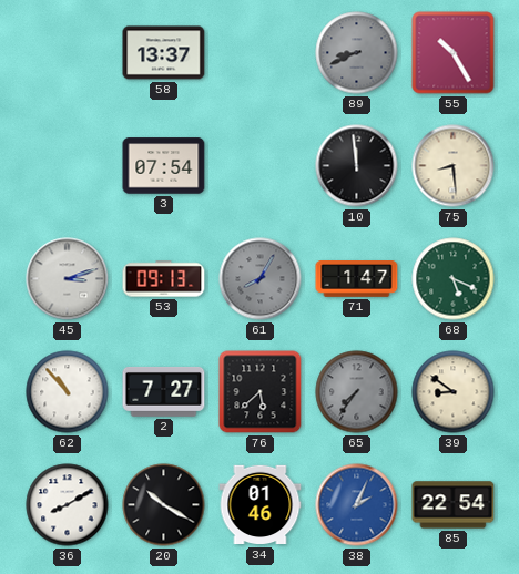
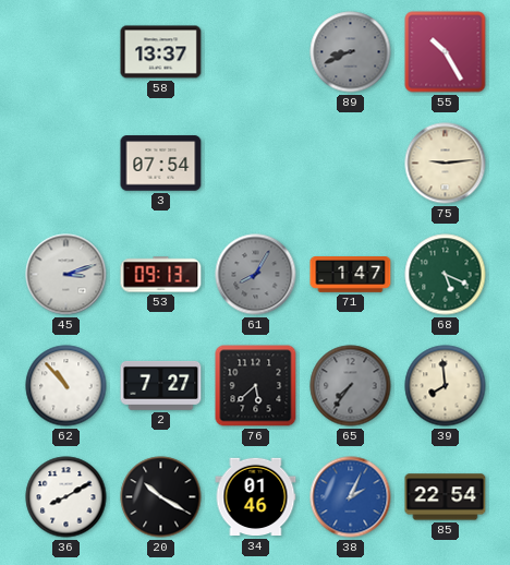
10: 11:59 -> none (357, 166)
75: 8:29 -> 9:14 (446, 164)
39: 8:51 -> 7:59 (446, 386)
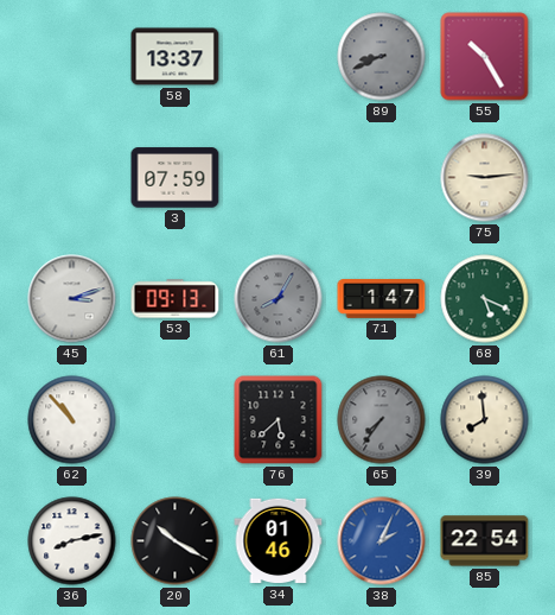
3: 07:54 -> 07:59 (176, 178)
2: 7:27 -> none (161, 386)
36: 8:10 -> 8:13 (72, 541)
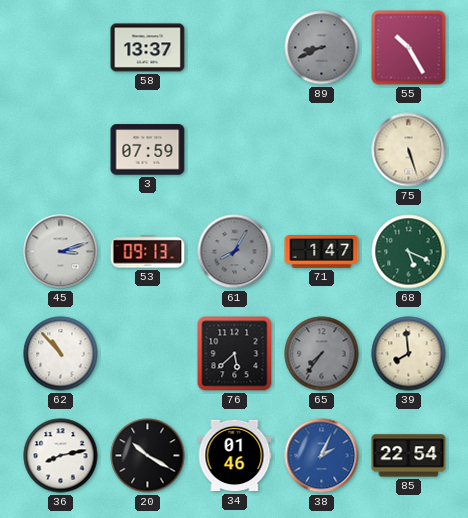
75: 9:14 -> 5:27 (409, 150)
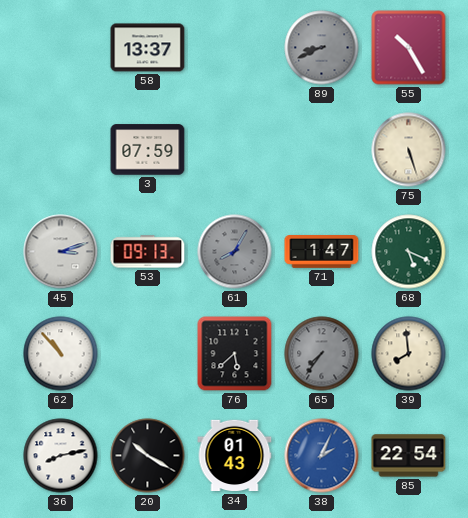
34: 01:46 -> 01:43 (235, 456)
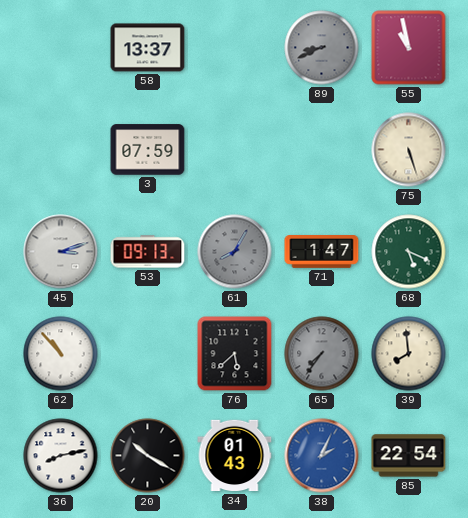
55: 10:25 -> 10:58 (409, 48)
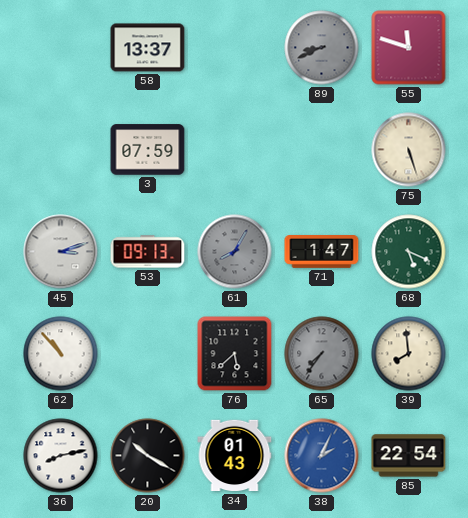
55: 10:58 -> 11:48 (409, 48)
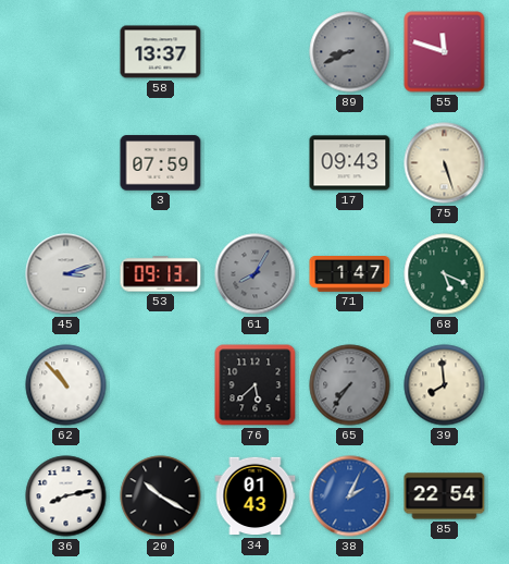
17: none -> 09:43 (350, 163)
